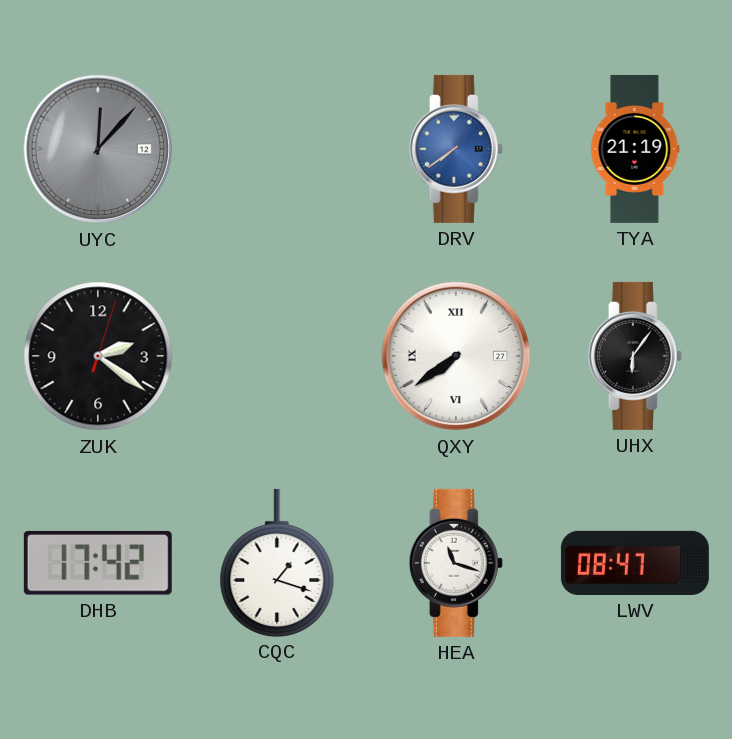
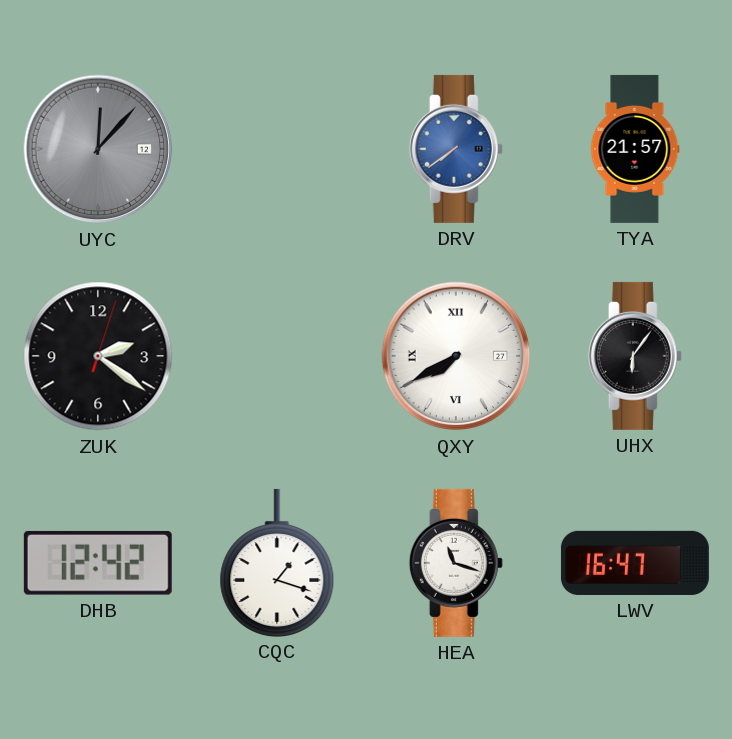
TYA: 21:19 -> 21:57 (635, 149)
QXY: 7:39 -> 7:40 (456, 356)
DHB: 17:42 -> 12:42 (98, 563)
LWV: 08:47 -> 16:47 (635, 563)
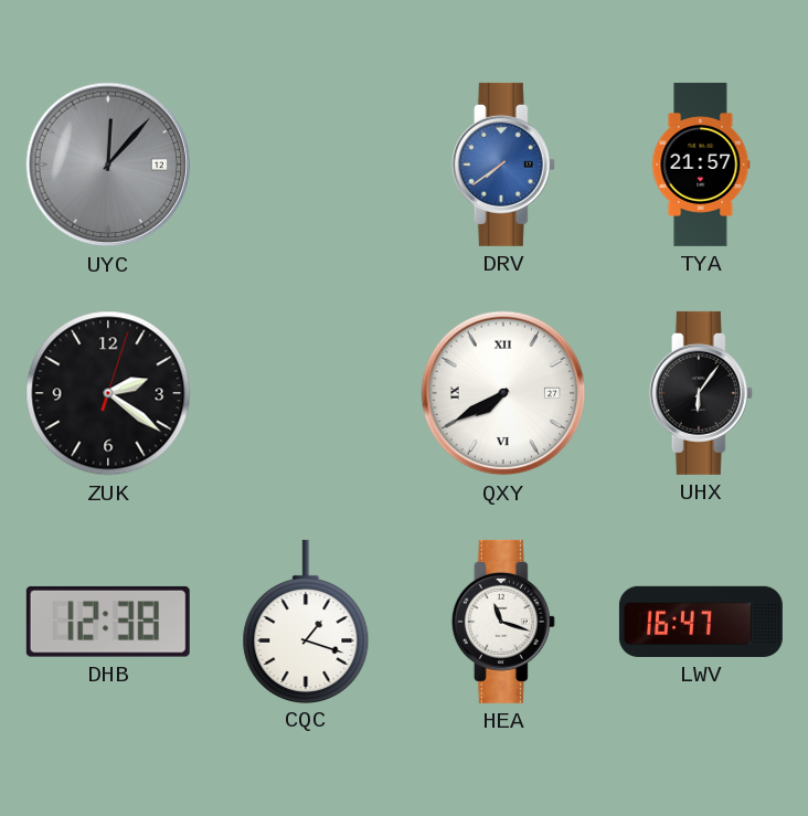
DHB: 12:42 -> 12:38 (108, 622)
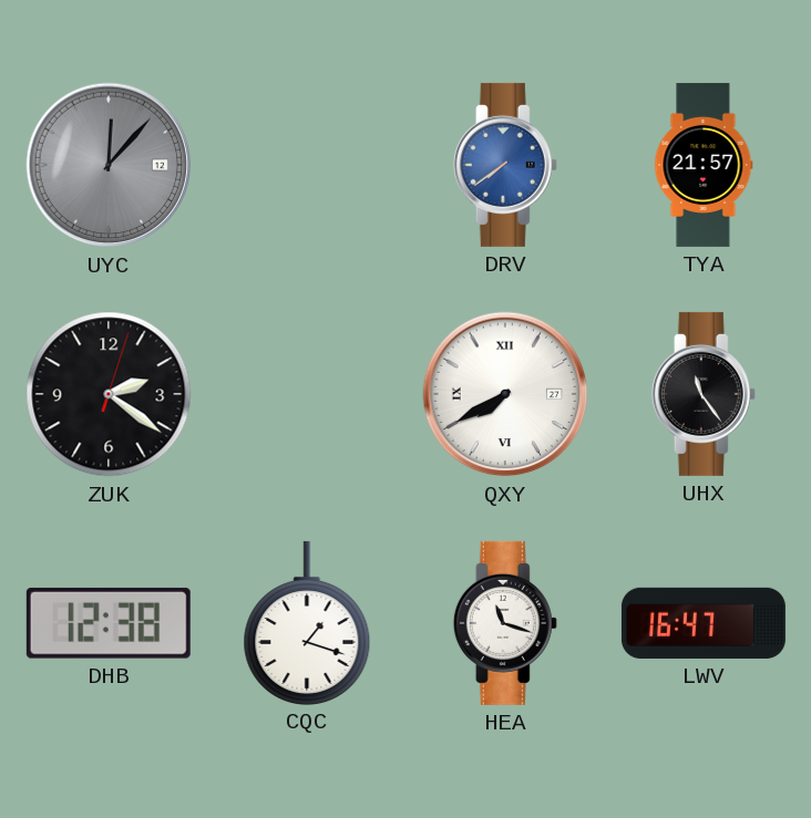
UHX: 6:06 -> 11:24 (704, 394)
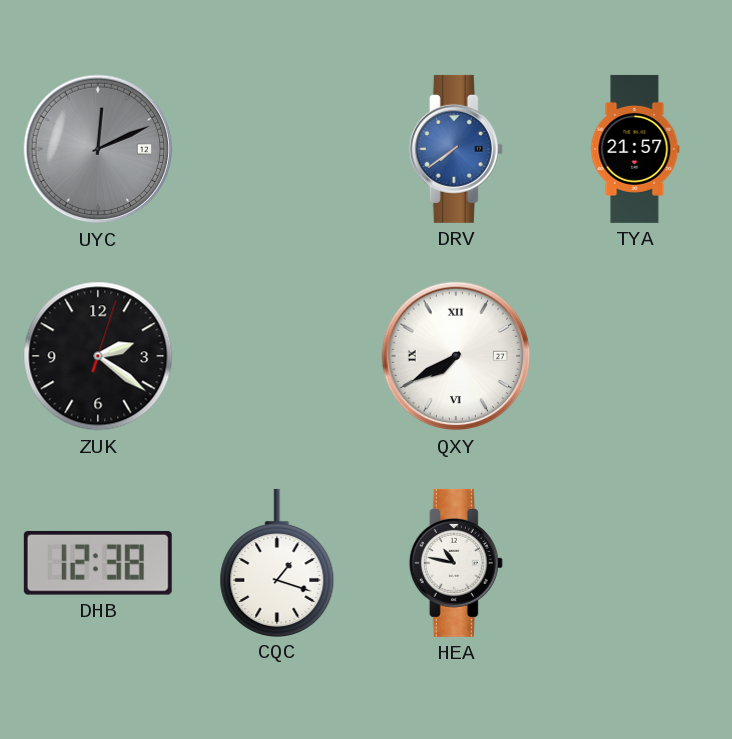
UYC: 12:07 -> 12:11 (98, 149)
UHX: 11:24 -> none (704, 394)
HEA: 11:18 -> 10:47 (456, 563)
LWV: 16:47 -> none (704, 623)
